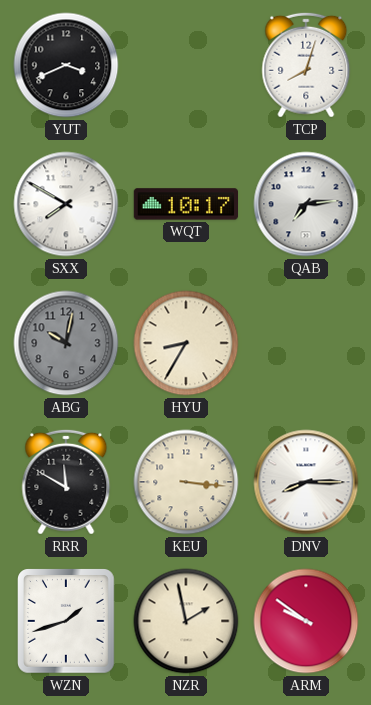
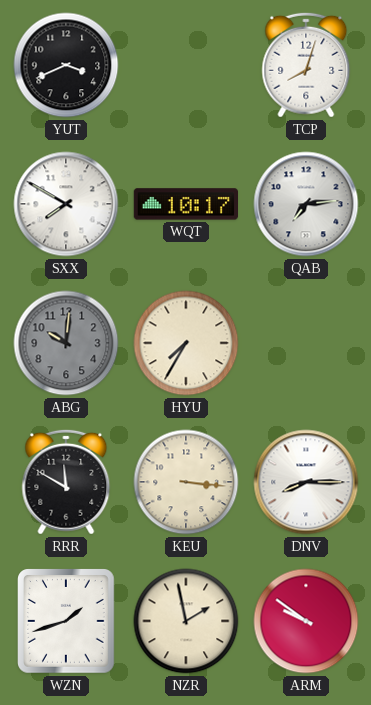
ABG: 10:02 -> 10:01 (66, 343)
HYU: 8:35 -> 7:35 (186, 343)
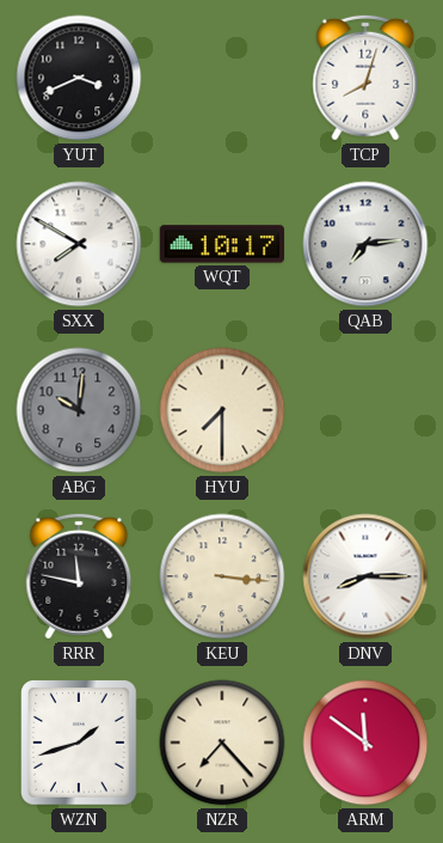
HYU: 7:35 -> 7:30 (222, 410)
RRR: 11:50 -> 11:47 (79, 576)
NZR: 1:58 -> 7:23 (222, 743)
ARM: 9:51 -> 11:51 (365, 743)
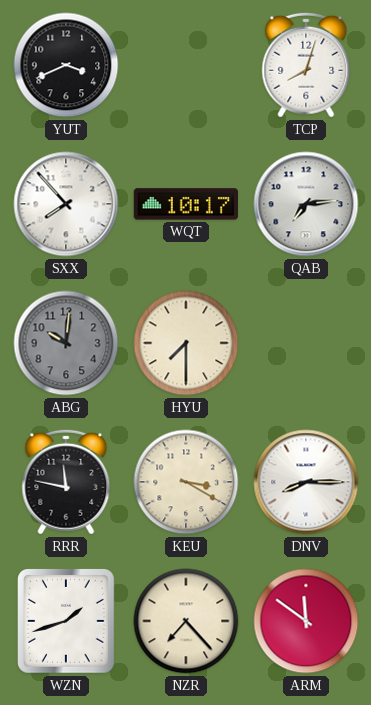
SXX: 7:50 -> 7:53 (66, 204)
KEU: 3:16 -> 3:20 (186, 482)
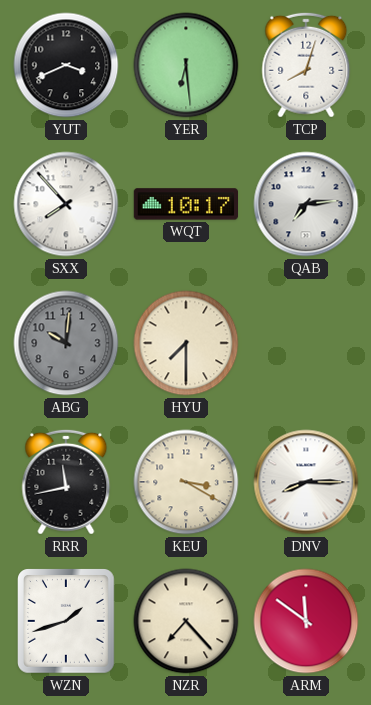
YER: none -> 6:29 (186, 65)
RRR: 11:47 -> 11:43 (66, 482)
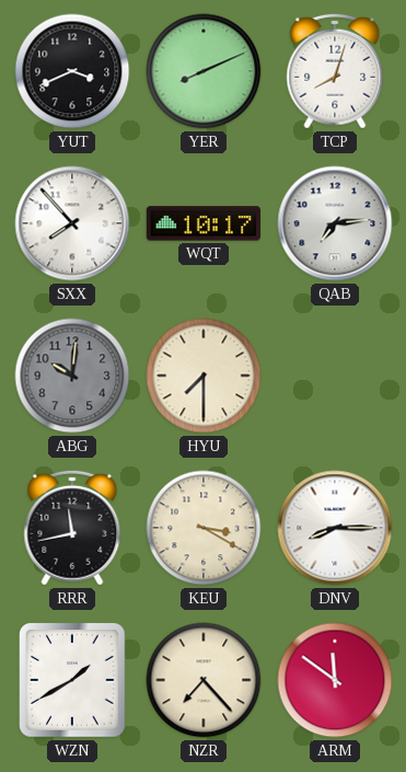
YER: 6:29 -> 8:11 (204, 71)
WZN: 1:42 -> 1:40 (73, 681)
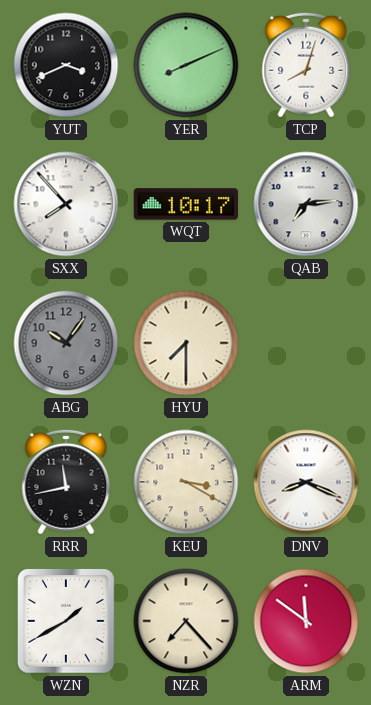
ABG: 10:01 -> 10:06 (66, 343)
DNV: 8:15 -> 8:19 (306, 482)
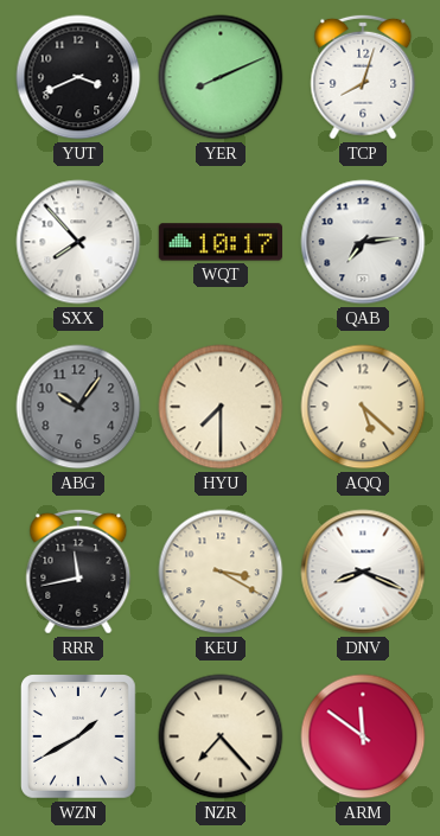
AQQ: none -> 5:22 (363, 407)
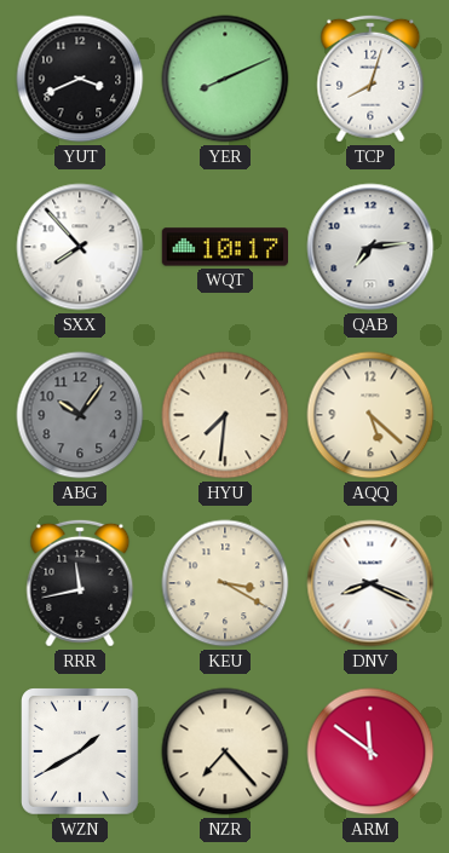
HYU: 7:30 -> 7:31 (225, 415)
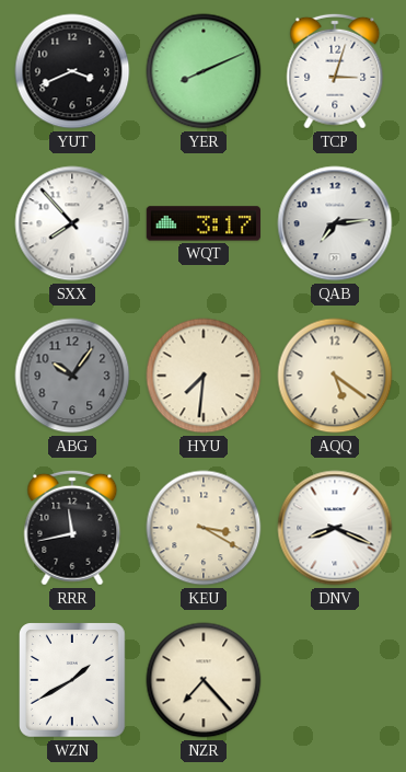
TCP: 8:03 -> 3:03 (335, 71)
WQT: 10:17 -> 3:17 (202, 223)
AQQ: 5:22 -> 5:21 (335, 376)
ARM: 11:51 -> none (370, 751)
